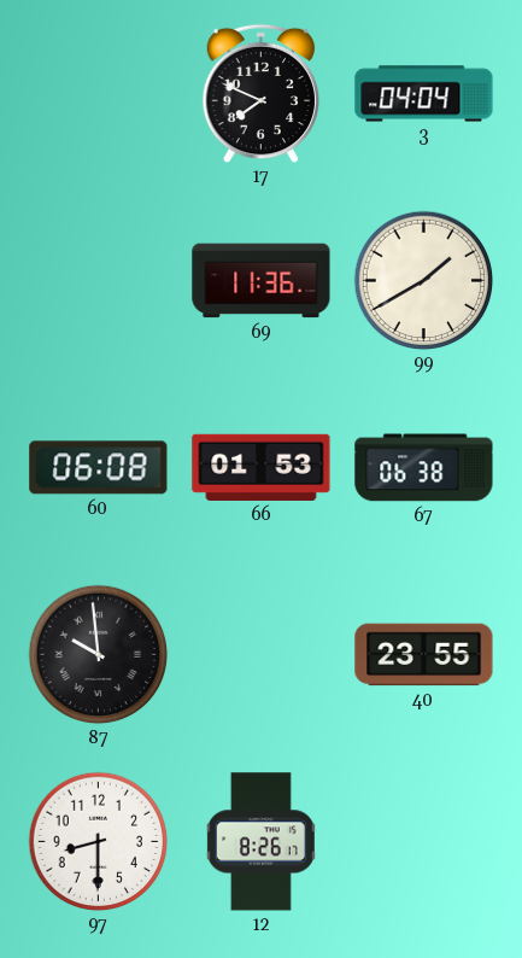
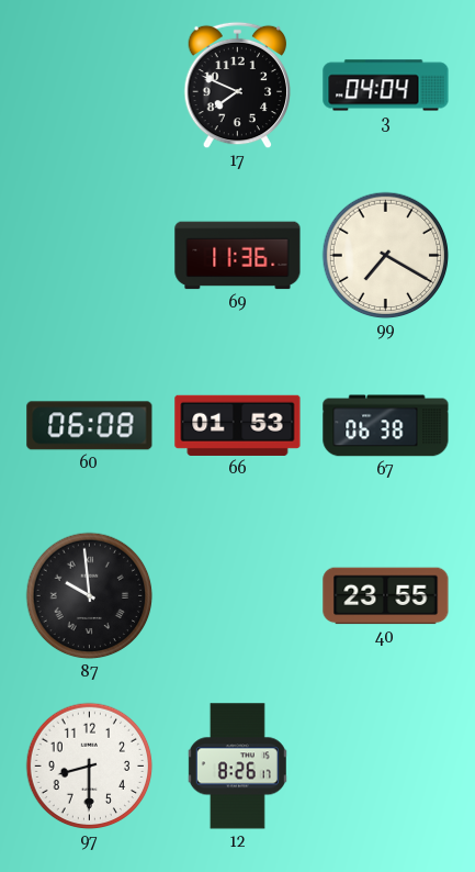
99: 1:40 -> 7:20 (386, 256)
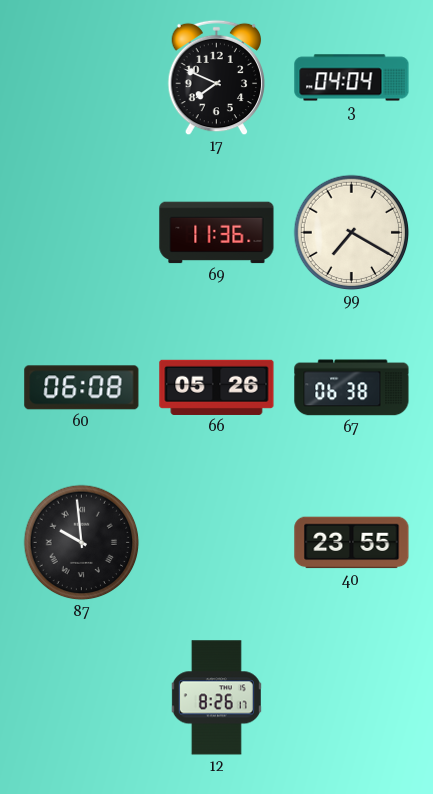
66: 01:53 -> 05:26 (217, 387)
97: 8:30 -> none (90, 767)
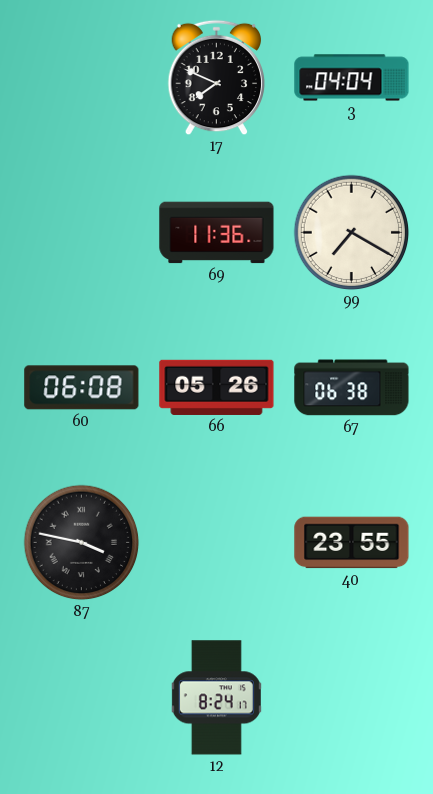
87: 9:59 -> 3:47 (82, 543)
12: 8:26 -> 8:24 (216, 698)
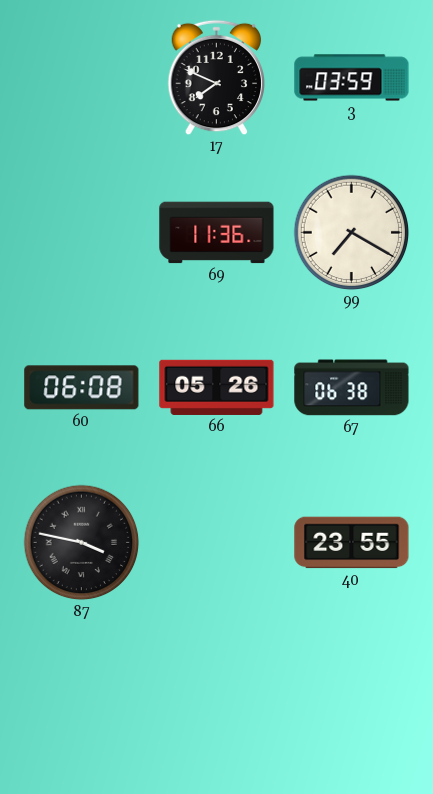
3: 04:04 -> 03:59 (352, 78)
12: 8:24 -> none (216, 698)
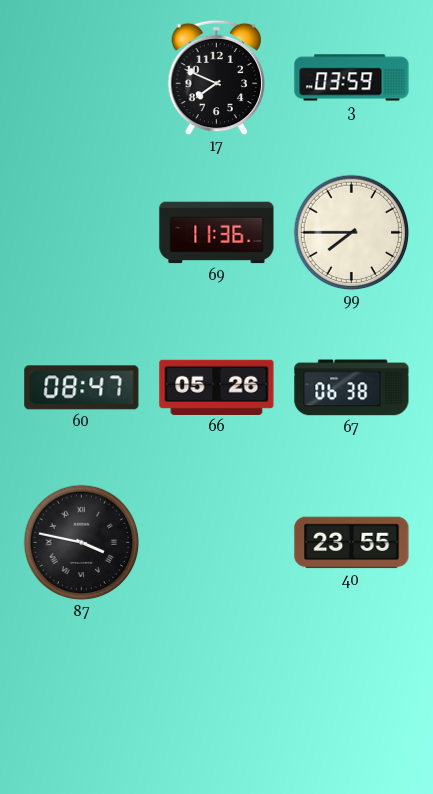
99: 7:20 -> 7:45 (352, 233)
60: 06:08 -> 08:47 (82, 388)
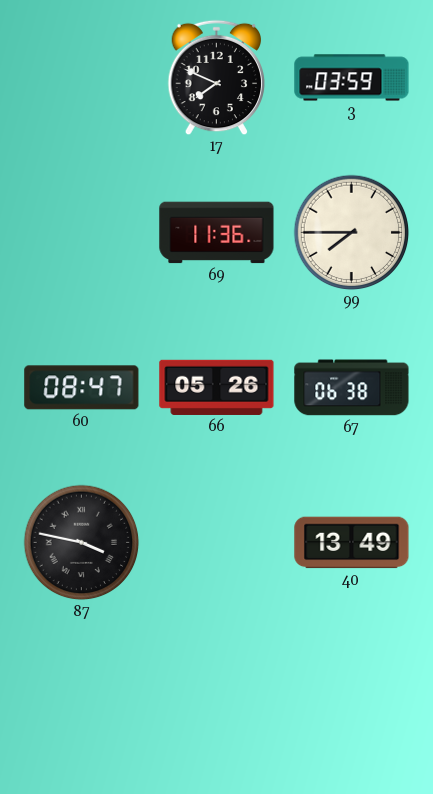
40: 23:55 -> 13:49 (352, 543)
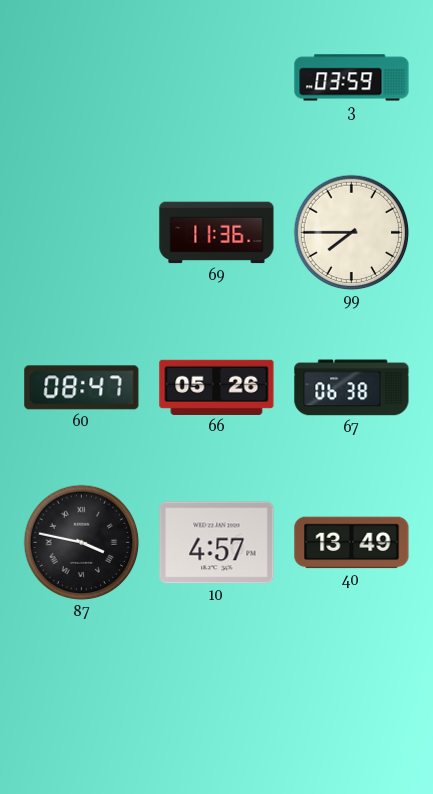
17: 7:49 -> none (217, 78)
10: none -> 4:57 (217, 543)
